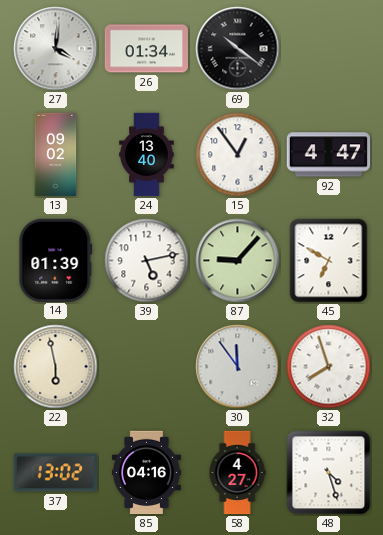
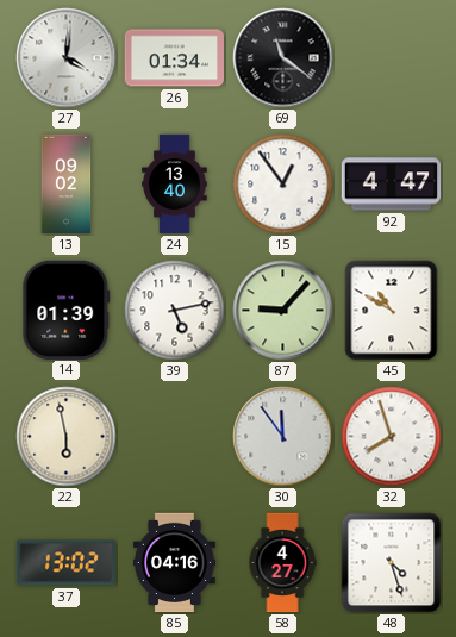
69: 10:21 -> 11:21 (283, 58)
45: 6:50 -> 10:50 (392, 311)
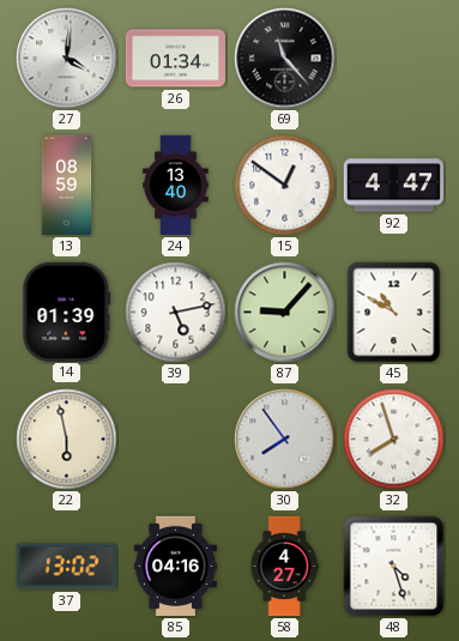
69: 11:21 -> 11:23 (285, 59)
13: 09:02 -> 08:59 (67, 186)
15: 12:54 -> 12:51 (285, 186)
30: 11:54 -> 7:54 (285, 440)
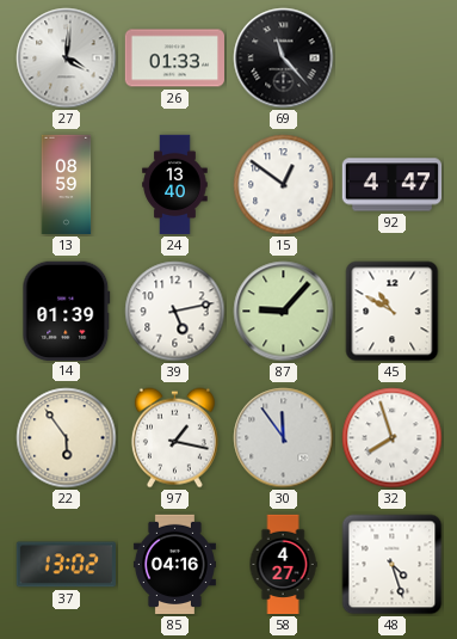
26: 01:34 -> 01:33 (175, 59)
22: 5:58 -> 5:54 (67, 438)
97: none -> 1:17 (174, 438)
30: 7:54 -> 11:54 (284, 438)
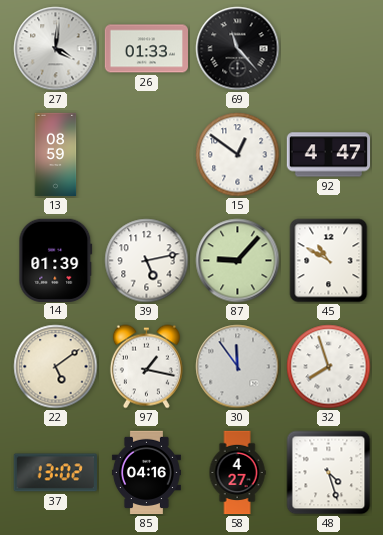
24: 13:40 -> none (175, 185)
22: 5:54 -> 5:09 (56, 367)
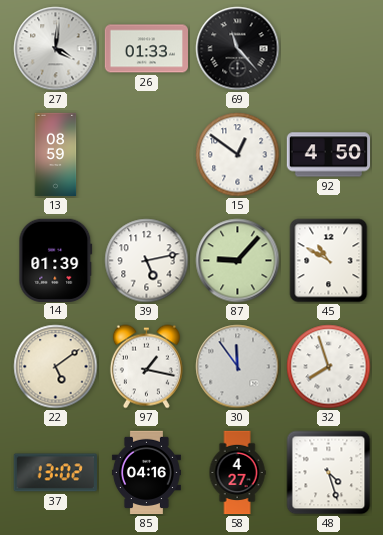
92: 4:47 -> 4:50 (329, 155)
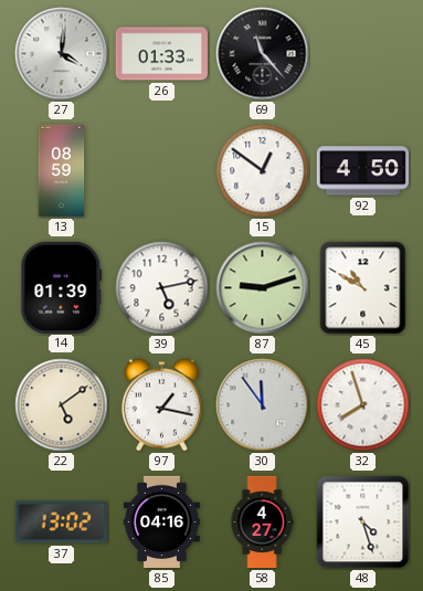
87: 9:07 -> 9:12 (263, 288)
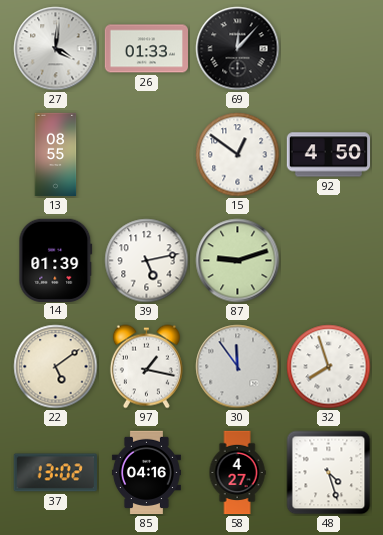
69: 11:23 -> 12:07 (238, 49)
13: 08:59 -> 08:55 (56, 155)
45: 10:50 -> none (363, 288)
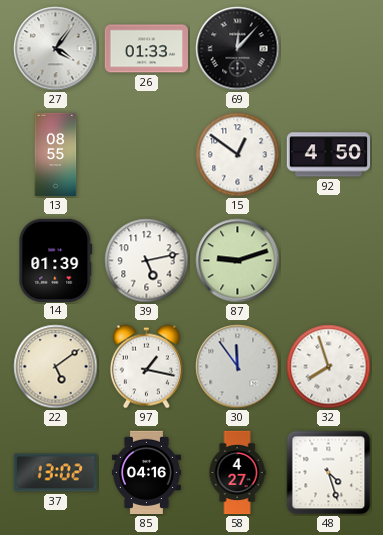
27: 4:01 -> 4:06 (56, 49)
